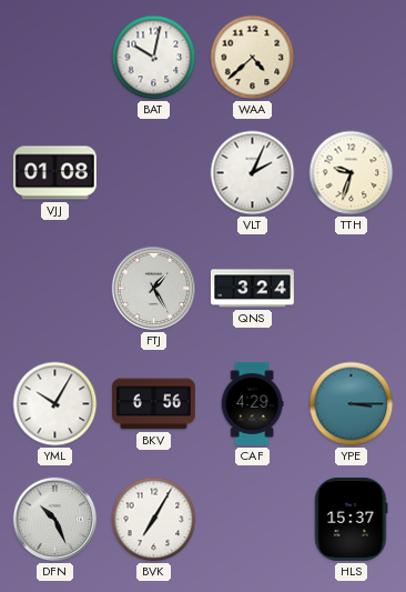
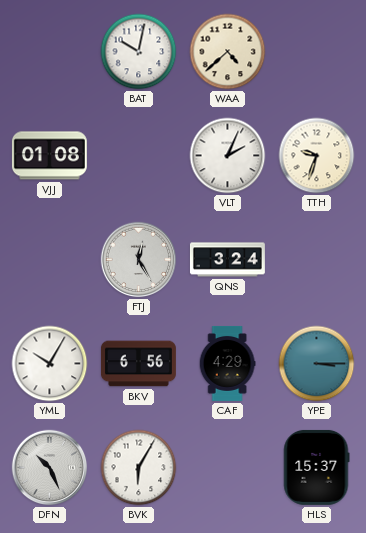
FTJ: 1:25 -> 12:25 (139, 260)
BVK: 7:05 -> 6:05 (139, 468)
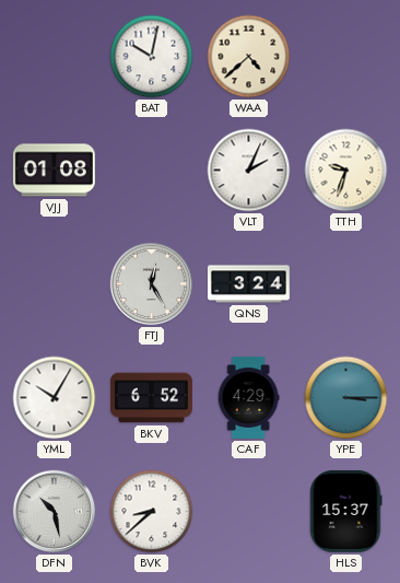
BKV: 6:56 -> 6:52 (151, 398)
DFN: 10:26 -> 10:28 (55, 512)
BVK: 6:05 -> 8:38 (152, 512)
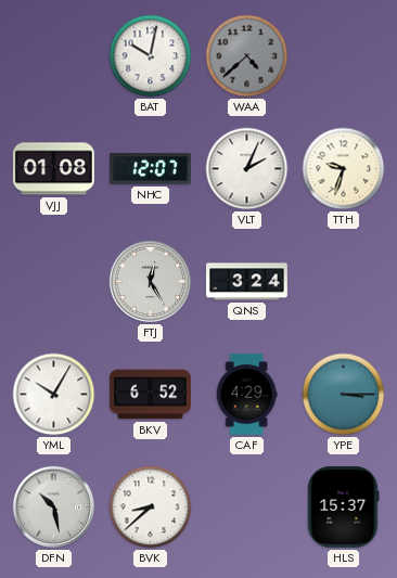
WAA dial: cream -> grey (247, 56)
NHC: none -> 12:07 (150, 168)
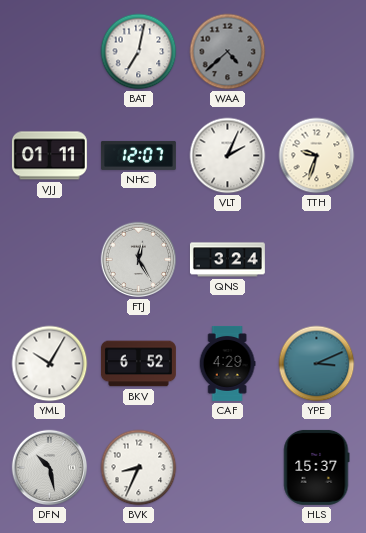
BAT: 10:02 -> 7:02 (139, 52)
VJJ: 01:08 -> 01:11 (49, 156)
YPE: 3:15 -> 3:11 (317, 364)
BVK: 8:38 -> 8:34 (139, 468)
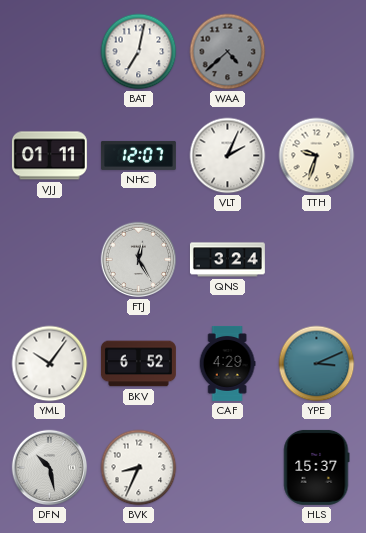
YML: 10:05 -> 10:06 (50, 364)
